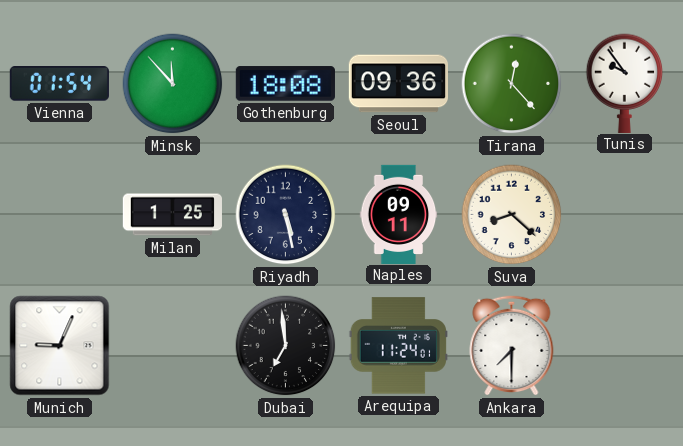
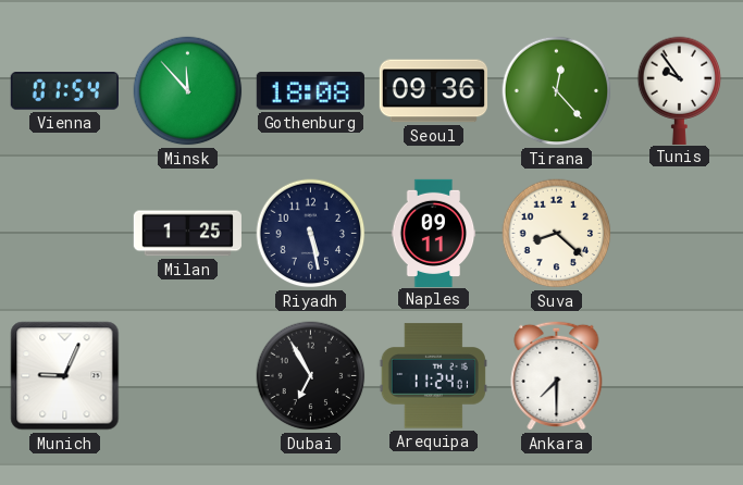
Dubai: 6:59 -> 6:55 (311, 376)
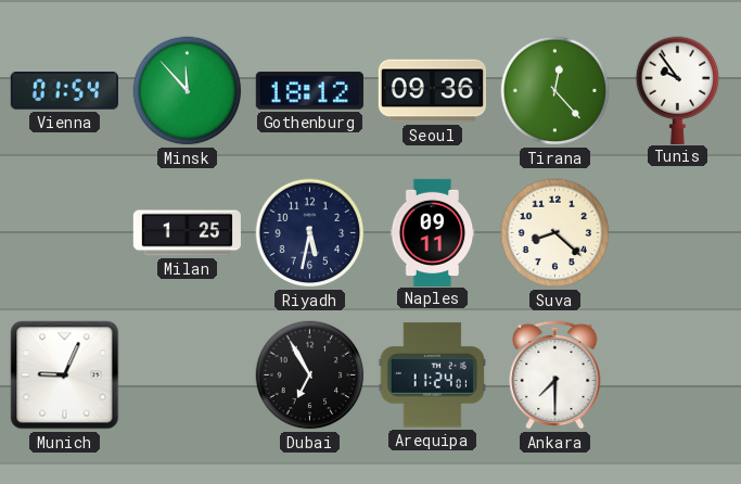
Gothenburg: 18:08 -> 18:12 (309, 91)
Riyadh: 5:28 -> 5:32 (310, 233)
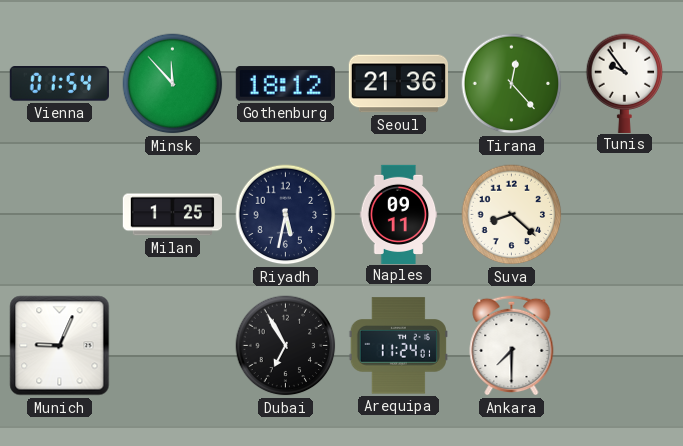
Seoul: 09:36 -> 21:36 (398, 84)
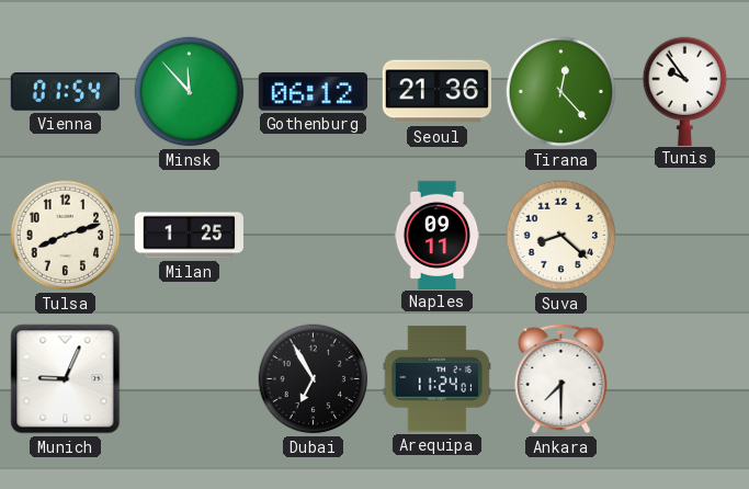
Gothenburg: 18:12 -> 06:12 (313, 92)
Tulsa: none -> 8:12 (66, 236)
Riyadh: 5:32 -> none (286, 215)
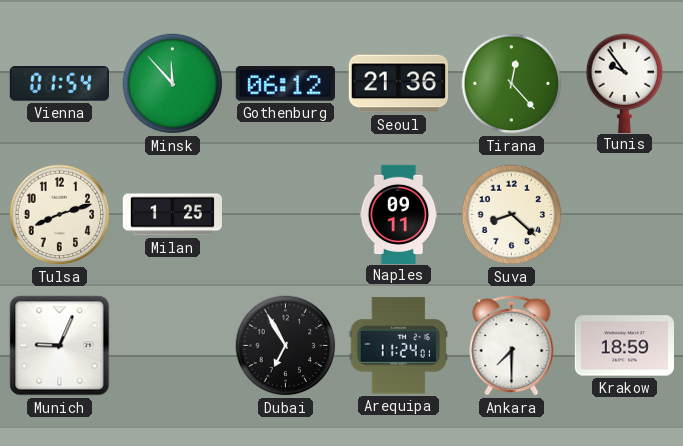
Krakow: none -> 18:59 (624, 346)
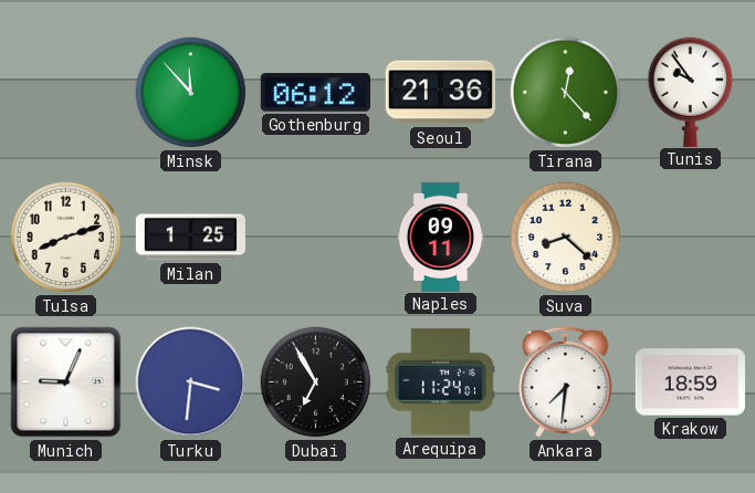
Vienna: 01:54 -> none (59, 84)
Turku: none -> 3:31 (191, 382)
Ankara: 7:30 -> 7:31 (566, 381)
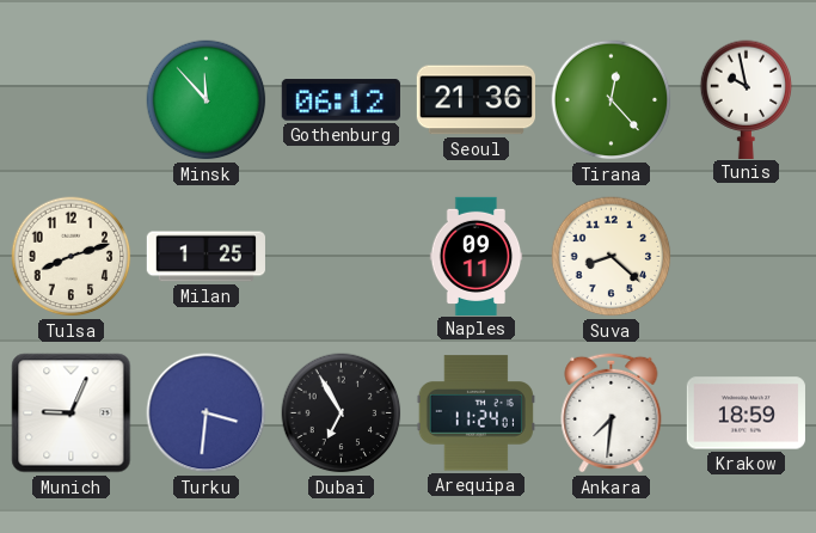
Tunis: 9:54 -> 9:58 (747, 99)
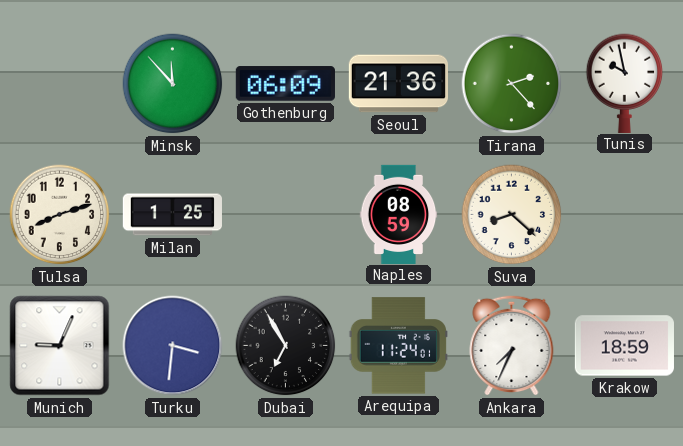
Gothenburg: 06:12 -> 06:09 (285, 84)
Tirana: 12:23 -> 2:23 (512, 84)
Naples: 09:11 -> 08:59 (399, 214)
Ankara: 7:31 -> 7:34 (512, 345)
